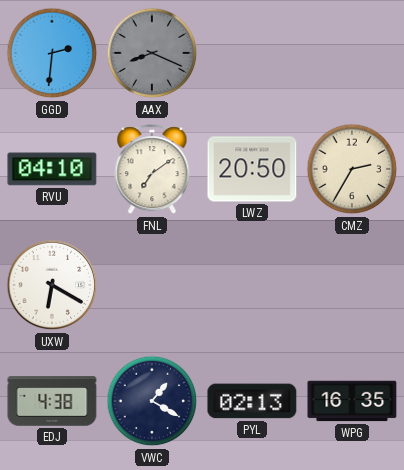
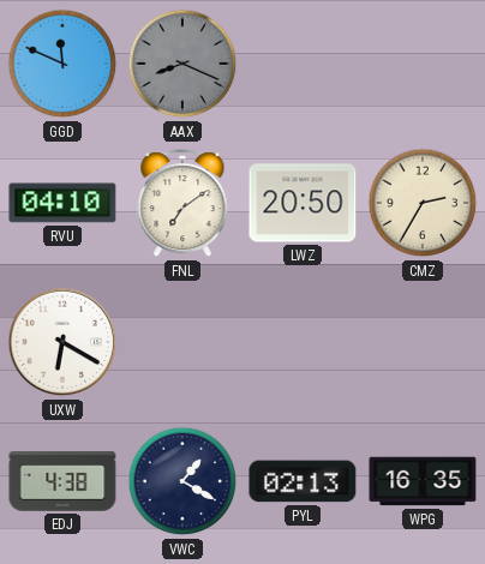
GGD: 2:31 -> 11:49 (62, 64)
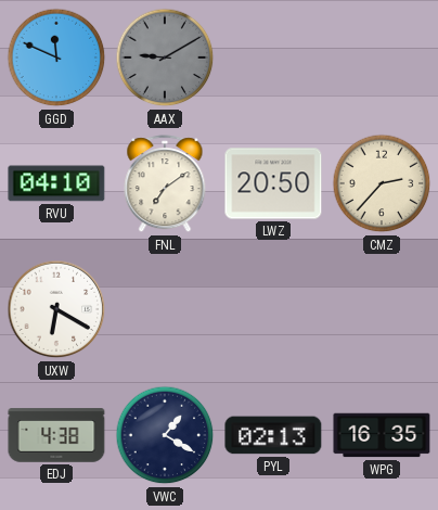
AAX: 8:19 -> 9:10 (165, 58)
CMZ: 2:35 -> 2:37 (382, 183)
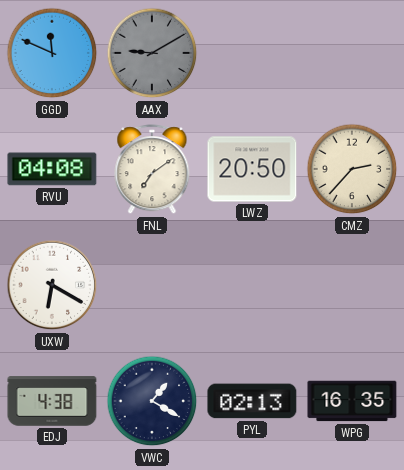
RVU: 04:10 -> 04:08 (52, 169)
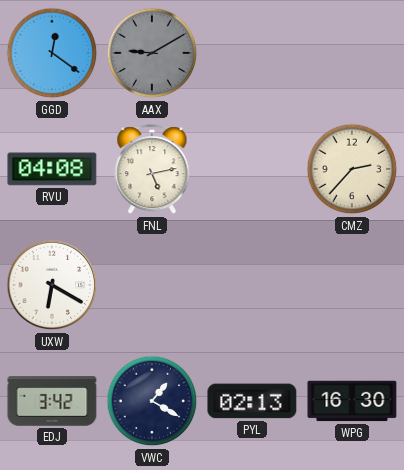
GGD: 11:49 -> 12:21 (52, 53)
FNL: 7:09 -> 5:13 (152, 170)
LWZ: 20:50 -> none (252, 169)
EDJ: 4:38 -> 3:42 (52, 401)
WPG: 16:35 -> 16:30 (352, 401)
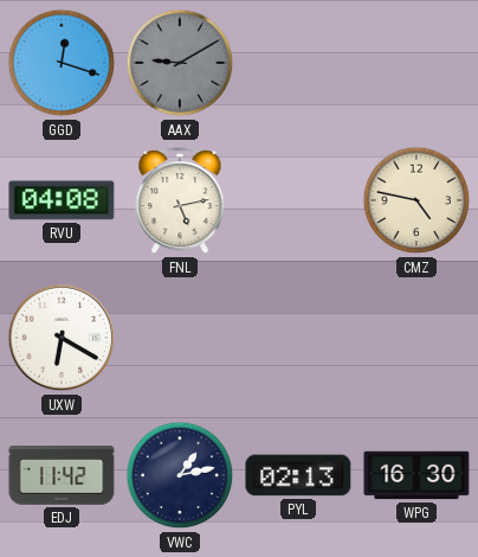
GGD: 12:21 -> 12:18 (62, 63)
CMZ: 2:37 -> 4:47 (416, 200)
EDJ: 3:42 -> 11:42 (62, 475)
VWC: 1:20 -> 1:13 (180, 475)
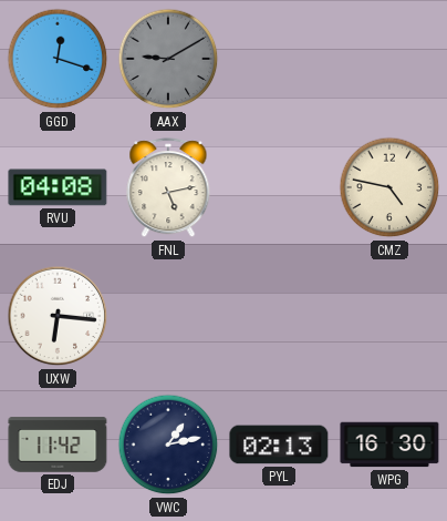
UXW: 6:20 -> 6:16 (58, 316)
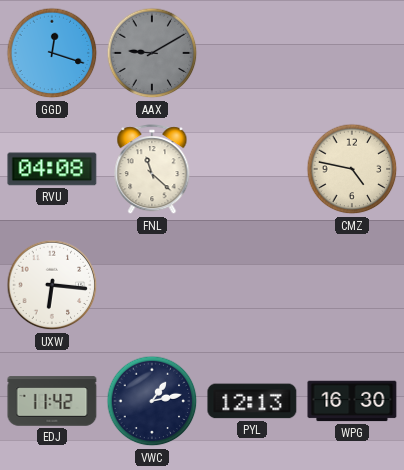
FNL: 5:13 -> 11:22 (152, 170)
PYL: 02:13 -> 12:13 (252, 401)
